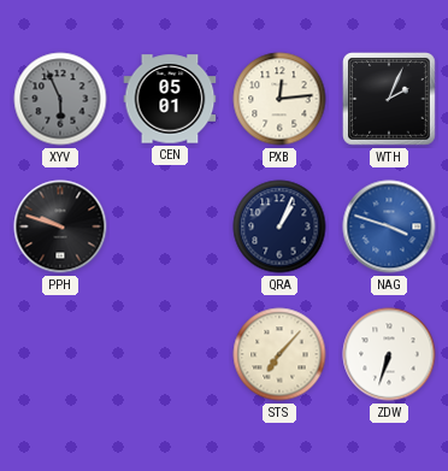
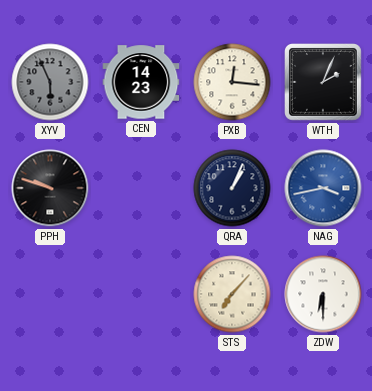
CEN: 05:01 -> 14:23 (141, 82)
PXB: 12:14 -> 12:16 (232, 82)
NAG: 3:48 -> 3:43 (323, 188)
ZDW: 6:33 -> 6:30 (323, 294)
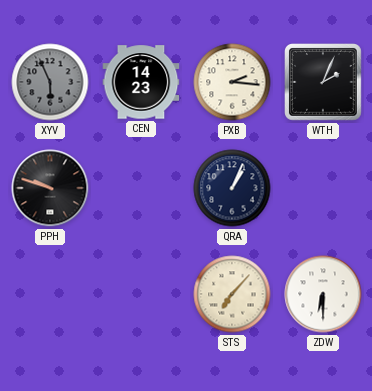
PXB: 12:16 -> 2:16 (232, 82)
NAG: 3:43 -> none (323, 188)
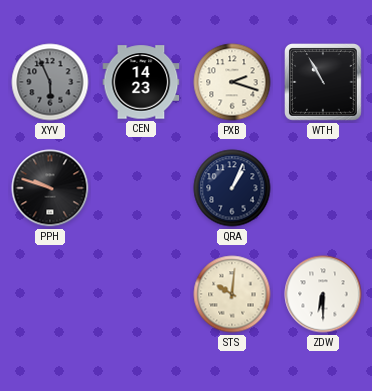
PXB: 2:16 -> 2:18 (232, 82)
WTH: 2:04 -> 10:55 (324, 83)
STS: 7:07 -> 10:01 (232, 294)
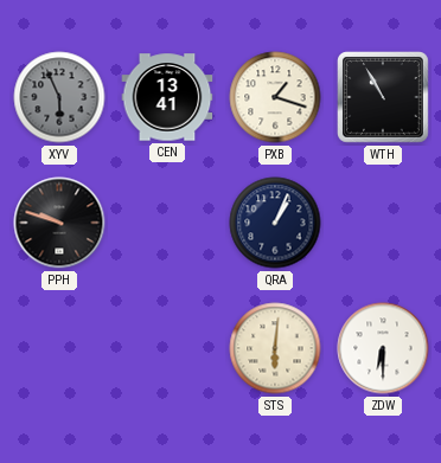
CEN: 14:23 -> 13:41 (167, 97)
PXB: 2:18 -> 1:18 (275, 97)
STS: 10:01 -> 6:01 (275, 348)
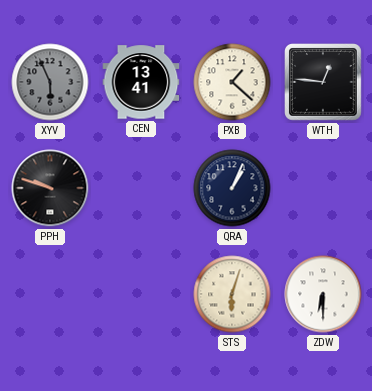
PXB: 1:18 -> 1:22 (232, 82)
WTH: 10:55 -> 12:46 (324, 83)
STS: 6:01 -> 6:03 (232, 294)
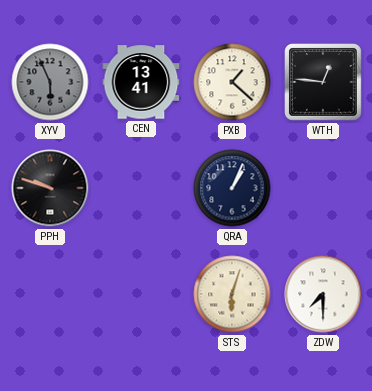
ZDW: 6:30 -> 7:30 (323, 294)
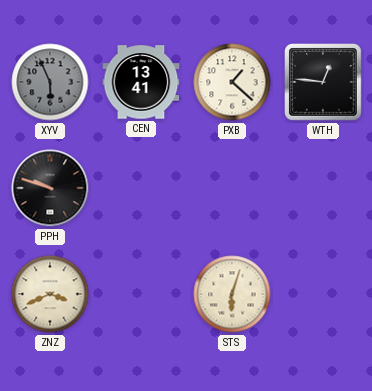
QRA: 1:04 -> none (232, 188)
ZNZ: none -> 3:41 (50, 294)
ZDW: 7:30 -> none (323, 294)
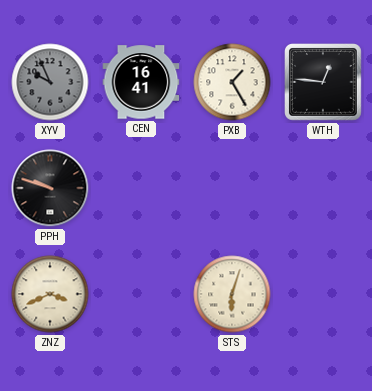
XYV: 5:56 -> 9:56 (50, 82)
CEN: 13:41 -> 16:41 (141, 82)
PXB: 1:22 -> 1:25 (232, 82)
